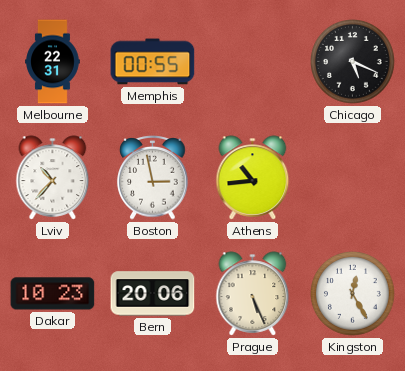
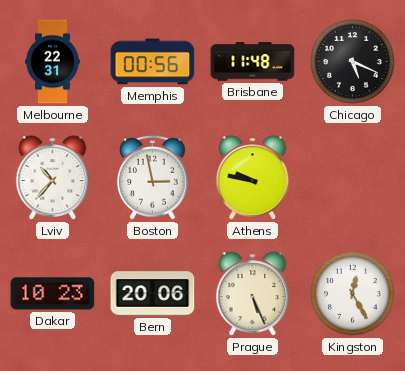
Memphis: 00:55 -> 00:56 (153, 62)
Brisbane: none -> 11:48 (253, 62)
Athens: 10:44 -> 9:47 (253, 178)
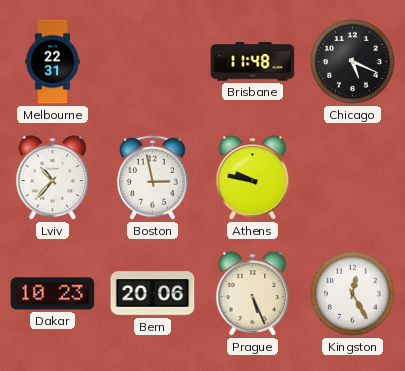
Memphis: 00:56 -> none (153, 62)
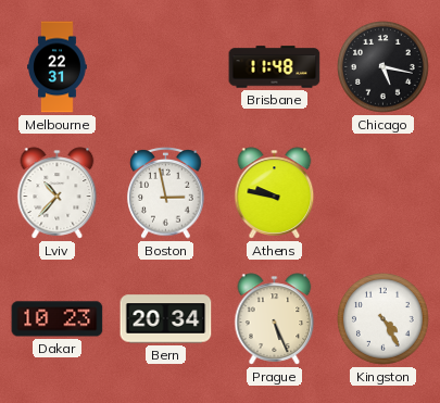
Chicago: 5:19 -> 5:17 (384, 67)
Bern: 20:06 -> 20:34 (166, 319)
Kingston: 12:25 -> 4:25 (384, 319)
